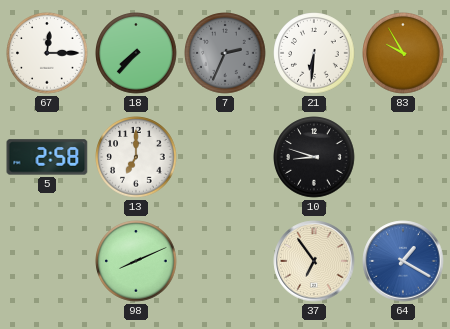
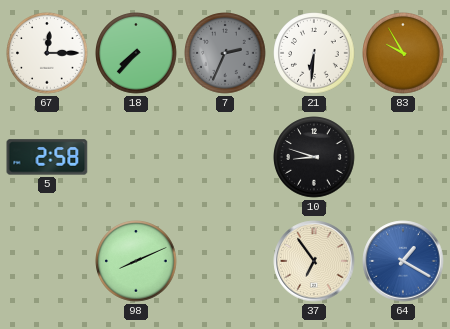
13: 7:00 -> none (136, 157)
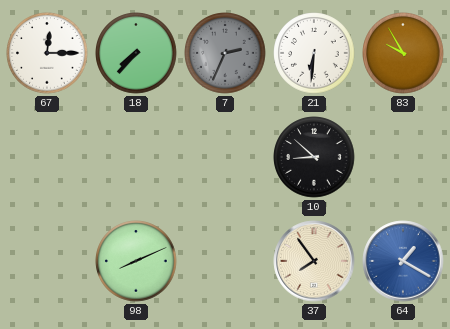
5: 2:58 -> none (47, 157)
10: 8:48 -> 8:52 (314, 157)
37: 6:54 -> 7:54 (314, 261)
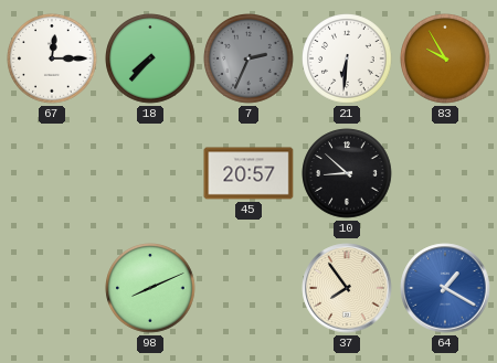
45: none -> 20:57 (248, 173)
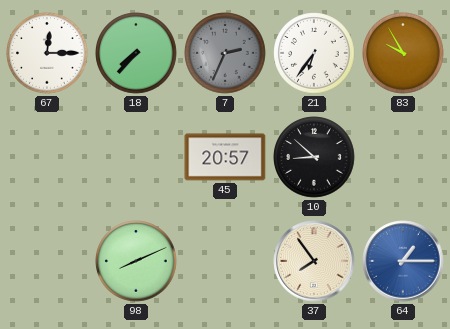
21: 6:31 -> 6:36 (314, 53)
64: 1:20 -> 1:15 (403, 261)
